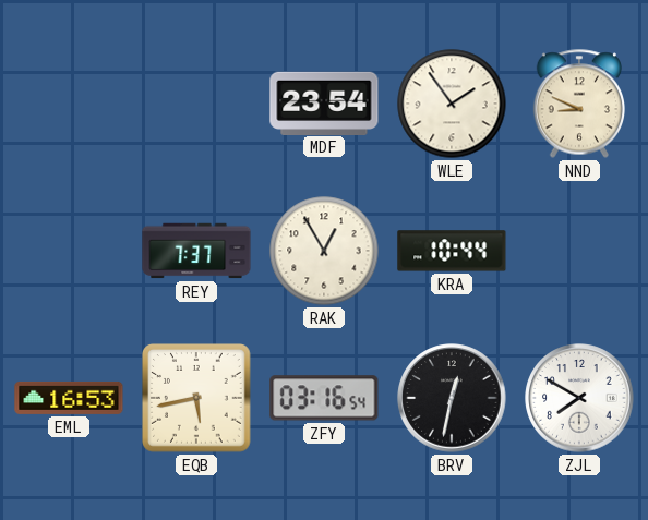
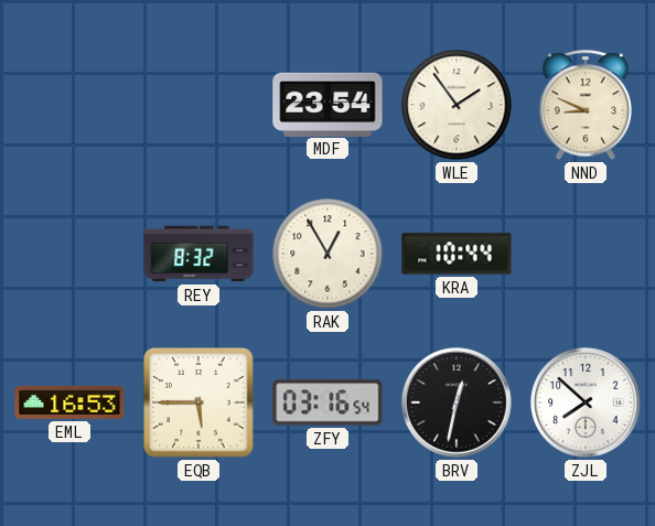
REY: 7:37 -> 8:32 (198, 254)
EQB: 5:43 -> 5:45 (198, 402)
ZJL: 7:50 -> 7:52 (586, 402)
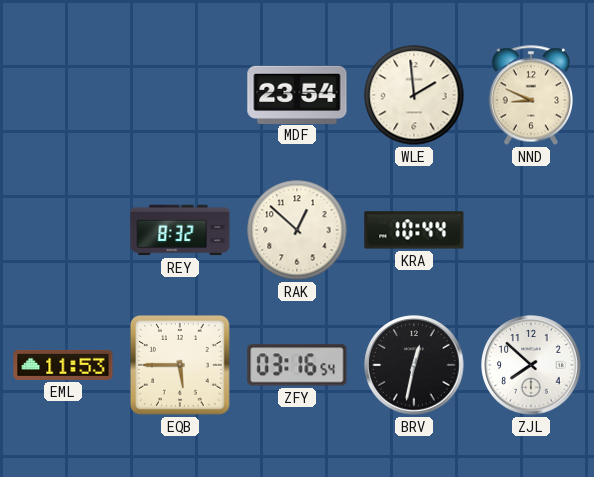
WLE: 1:54 -> 1:59 (414, 95)
RAK: 12:55 -> 12:52 (297, 230)
EML: 16:53 -> 11:53 (63, 365)
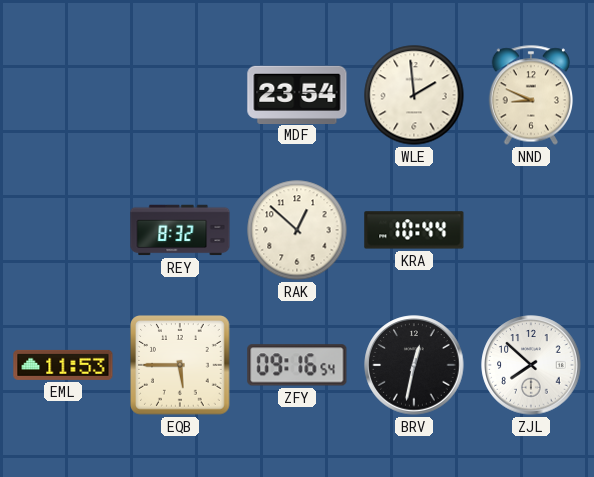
ZFY: 03:16 -> 09:16 (297, 365)
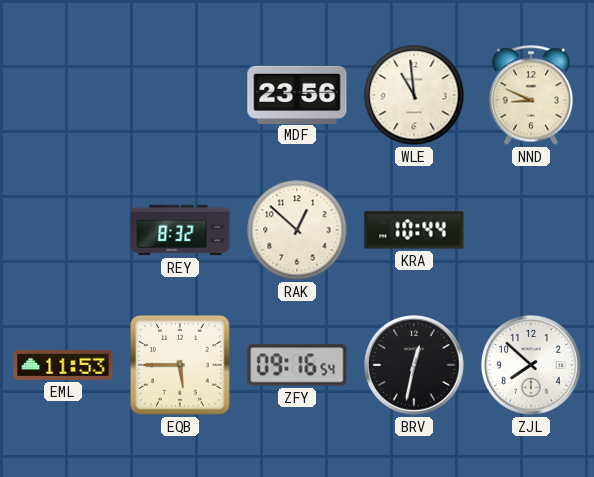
MDF: 23:54 -> 23:56 (297, 94)
WLE: 1:59 -> 10:59 (414, 95)
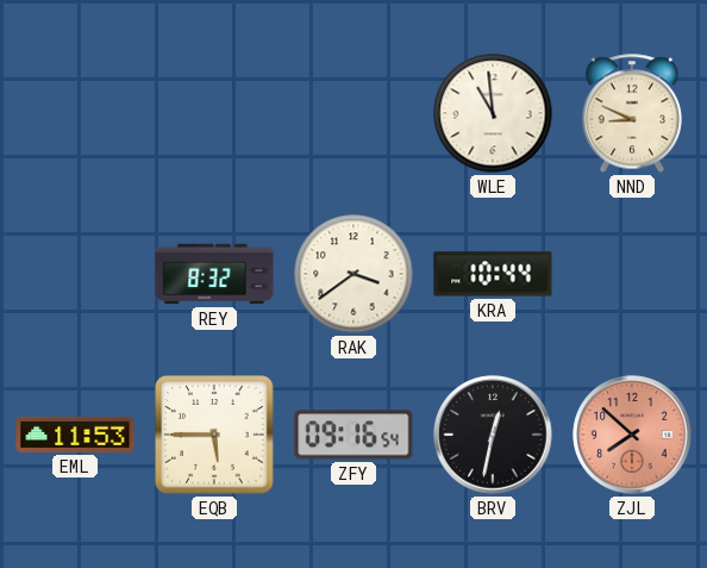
MDF: 23:56 -> none (297, 94)
RAK: 12:52 -> 3:39 (353, 274)
ZJL dial: white -> salmon (632, 435)
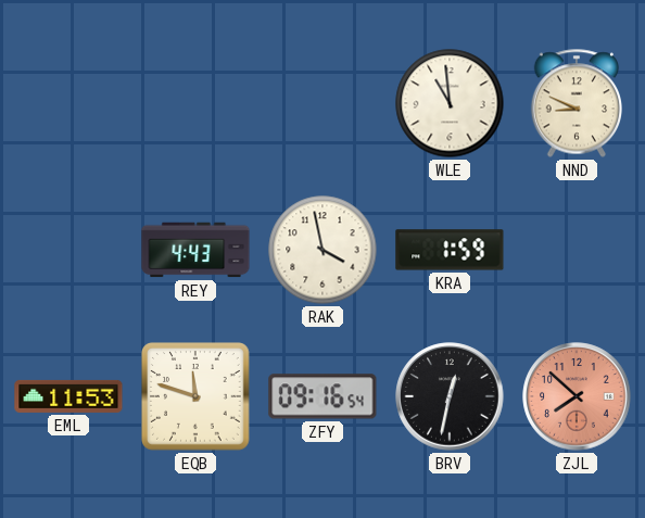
REY: 8:32 -> 4:43 (195, 250)
RAK: 3:39 -> 3:58 (322, 250)
KRA: 10:44 -> 1:59 (450, 250)
EQB: 5:45 -> 11:48 (195, 396)
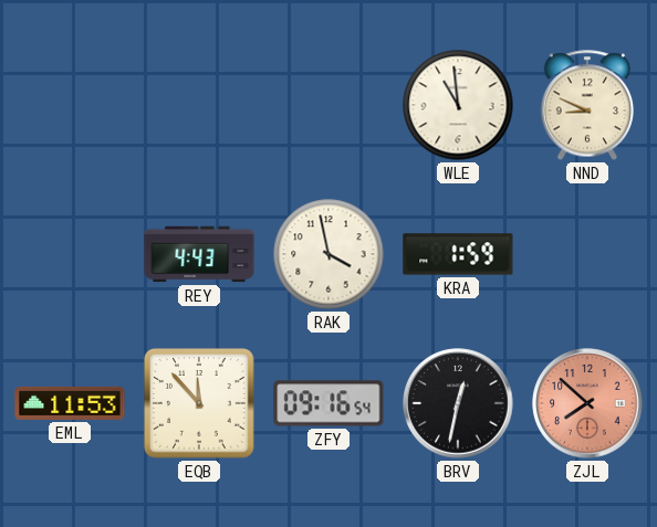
EQB: 11:48 -> 11:53 (199, 403)
